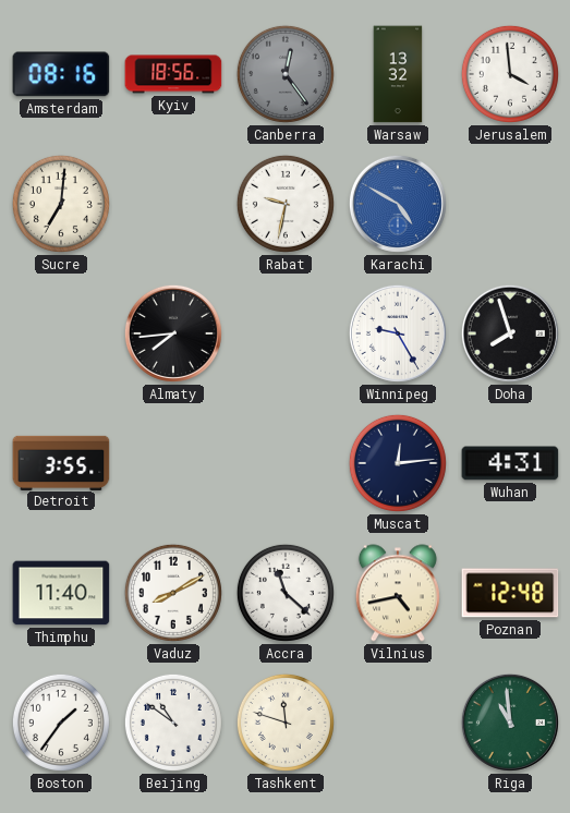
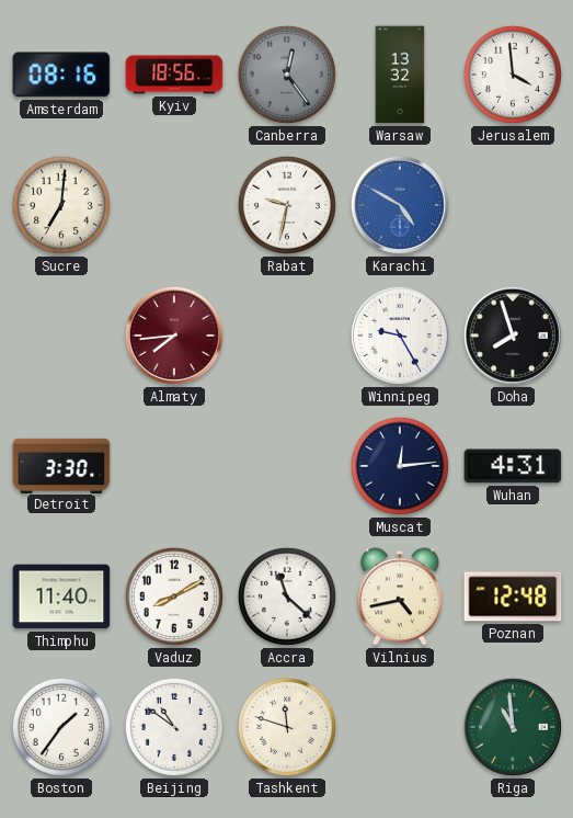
Almaty dial: black -> burgundy (174, 336)
Detroit: 3:55 -> 3:30 (61, 465)
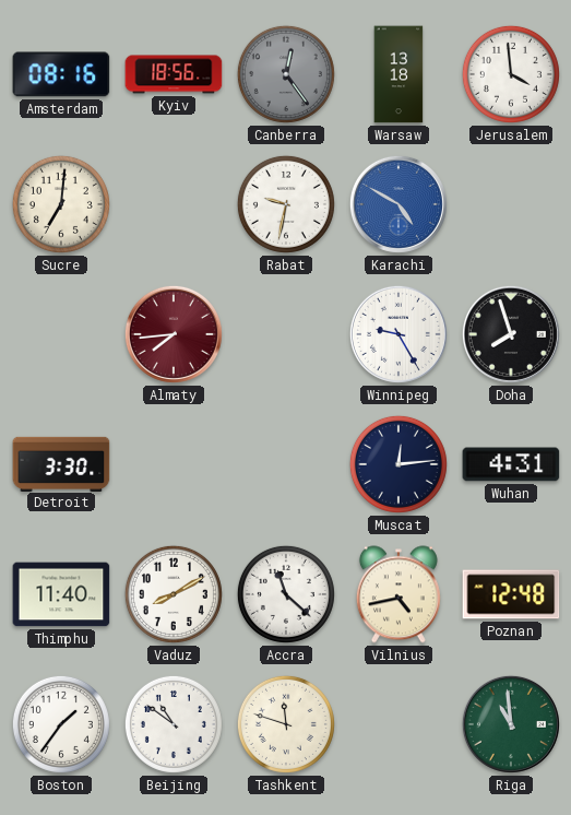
Warsaw: 13:32 -> 13:18 (398, 74)
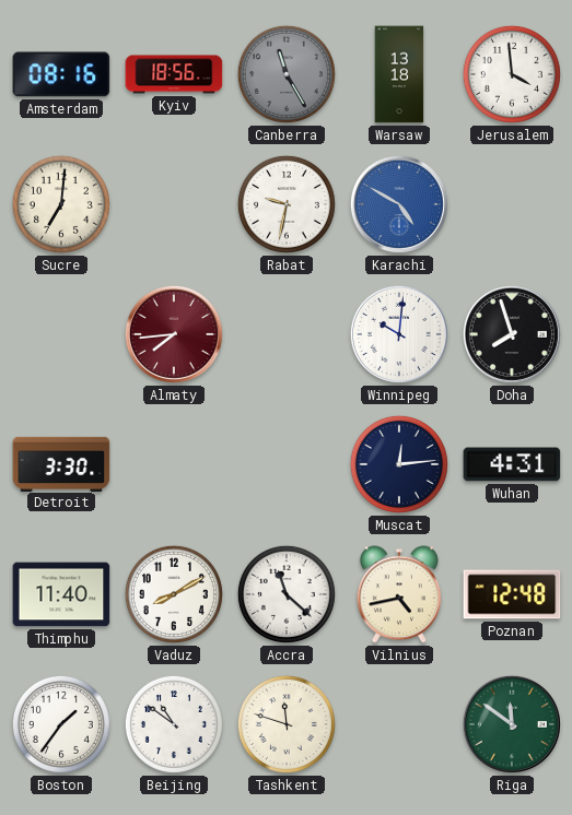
Canberra: 12:24 -> 11:25 (287, 74)
Winnipeg: 9:25 -> 10:01 (399, 334)
Riga: 10:59 -> 11:51 (512, 724)
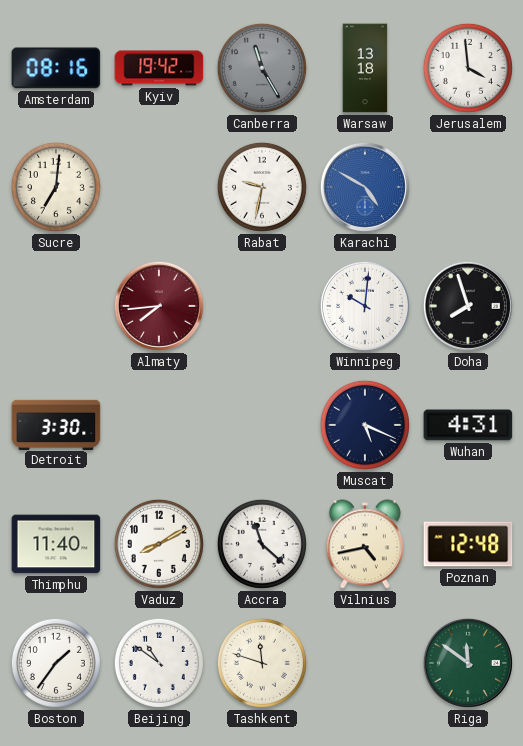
Kyiv: 18:56 -> 19:42 (159, 68)
Muscat: 12:14 -> 5:19 (365, 425)
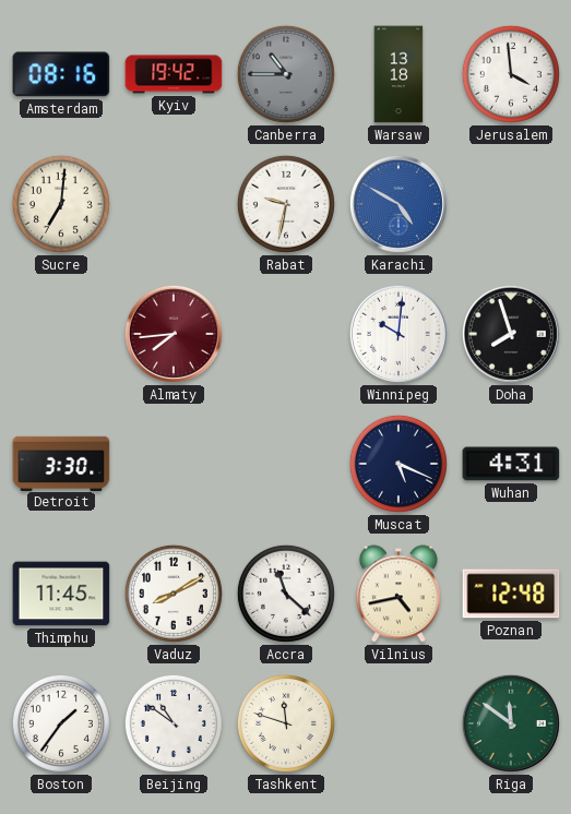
Canberra: 11:25 -> 10:45 (286, 74)
Thimphu: 11:40 -> 11:45 (61, 594)
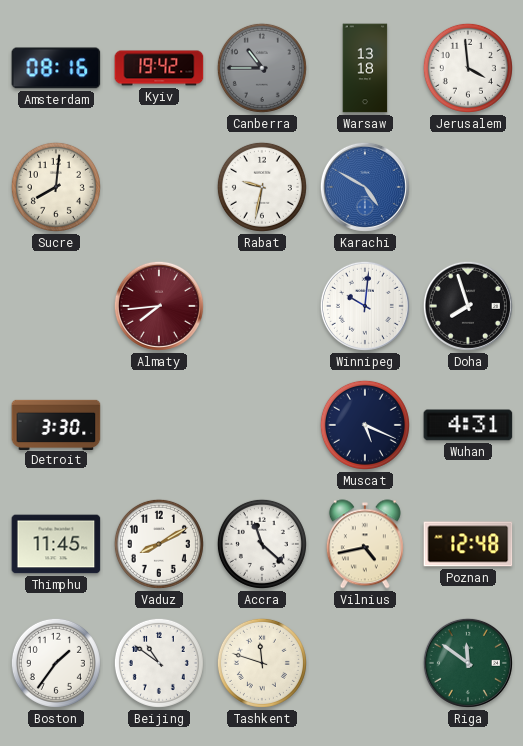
Sucre: 7:01 -> 8:01 (56, 187)
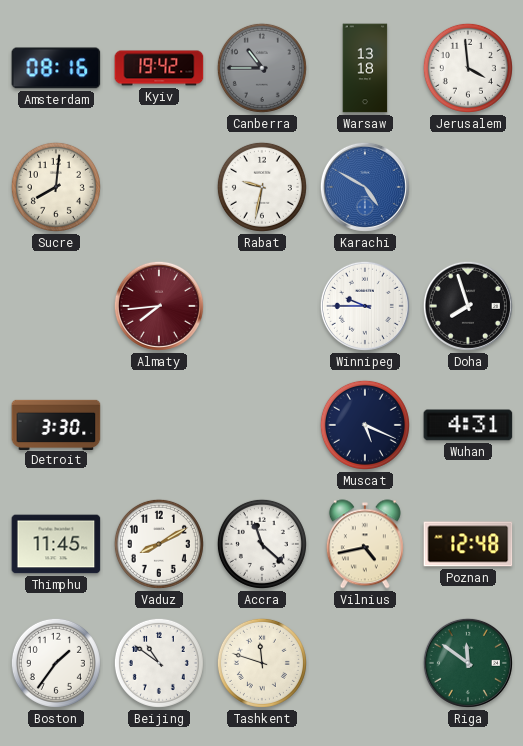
Winnipeg: 10:01 -> 9:45 (365, 306)
